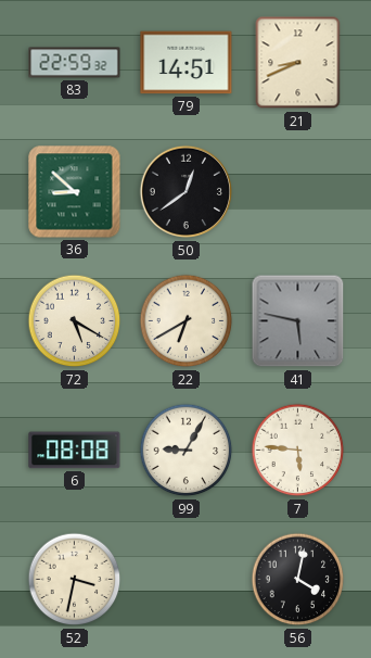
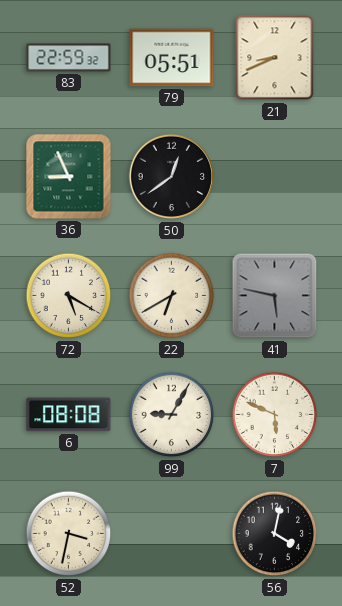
79: 14:51 -> 05:51 (172, 58)
36: 8:52 -> 8:56 (69, 177)
7: 5:46 -> 5:49 (275, 415)
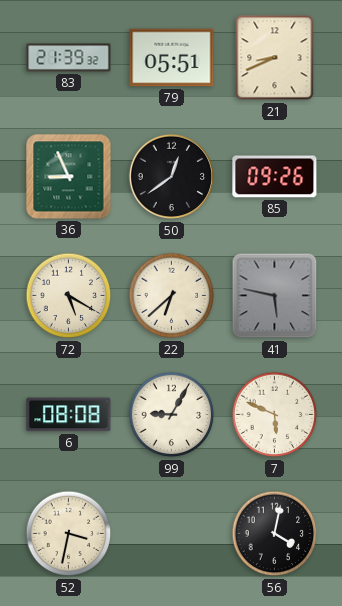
83: 22:59 -> 21:39 (69, 58)
85: none -> 09:26 (275, 177)
22: 6:40 -> 6:38 (172, 296)
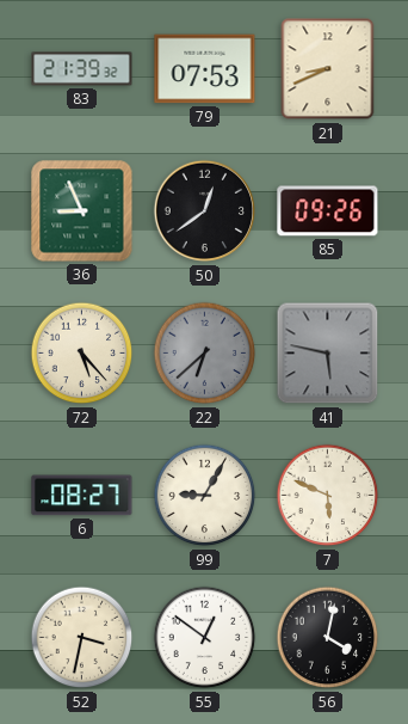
79: 05:51 -> 07:53 (205, 69)
72: 5:20 -> 5:23 (82, 354)
22 dial: cream -> grey (205, 354)
6: 08:08 -> 08:27 (82, 496)
55: none -> 12:51 (205, 638)
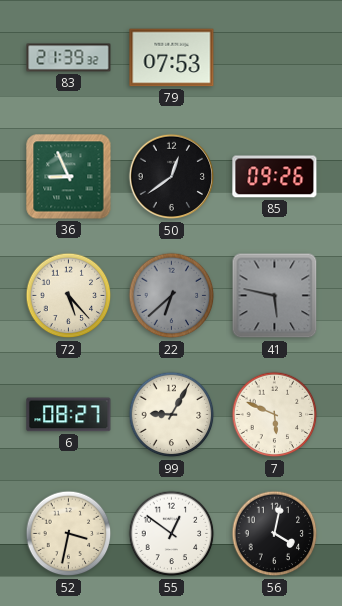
21: 8:41 -> none (328, 69)
